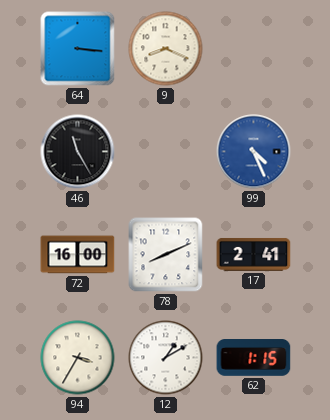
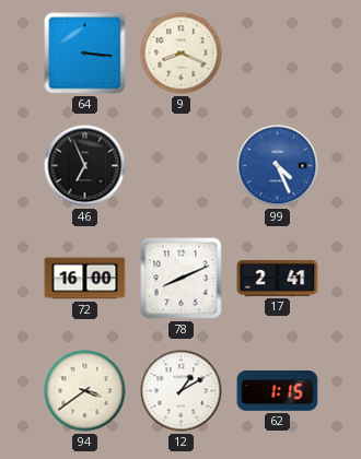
46: 11:25 -> 6:56 (85, 166)
94: 3:35 -> 3:39 (85, 391)
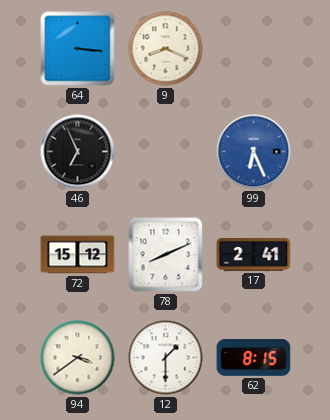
99: 4:26 -> 6:26 (254, 152)
72: 16:00 -> 15:12 (78, 255)
12: 1:10 -> 1:30 (166, 358)
62: 1:15 -> 8:15 (254, 358)
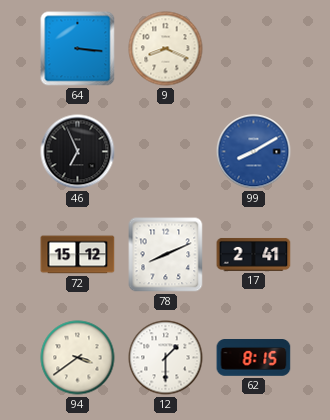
99: 6:26 -> 8:10 (254, 152)
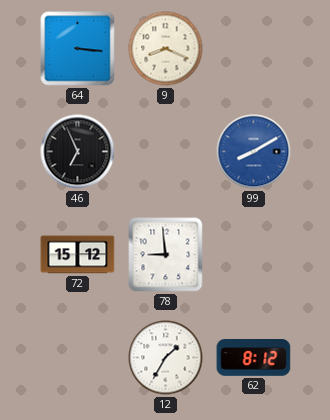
78: 8:11 -> 8:59 (166, 255)
17: 2:41 -> none (254, 254)
94: 3:39 -> none (78, 358)
12: 1:30 -> 1:35 (166, 358)
62: 8:15 -> 8:12 (254, 358)
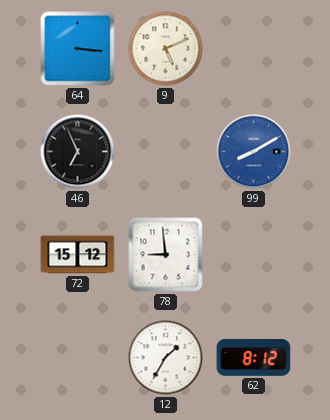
9: 8:19 -> 5:11 (166, 49)
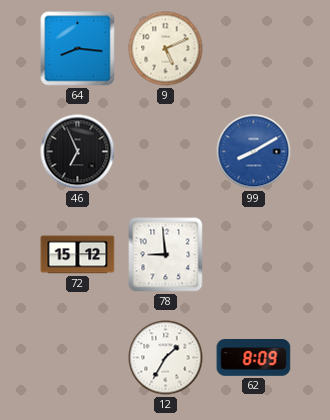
64: 3:16 -> 8:16 (78, 49)
62: 8:12 -> 8:09 (254, 358)
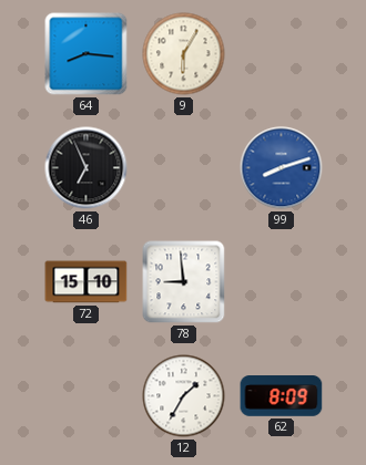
9: 5:11 -> 6:05 (184, 54)
99: 8:10 -> 8:12 (282, 168)
72: 15:12 -> 15:10 (87, 282)
